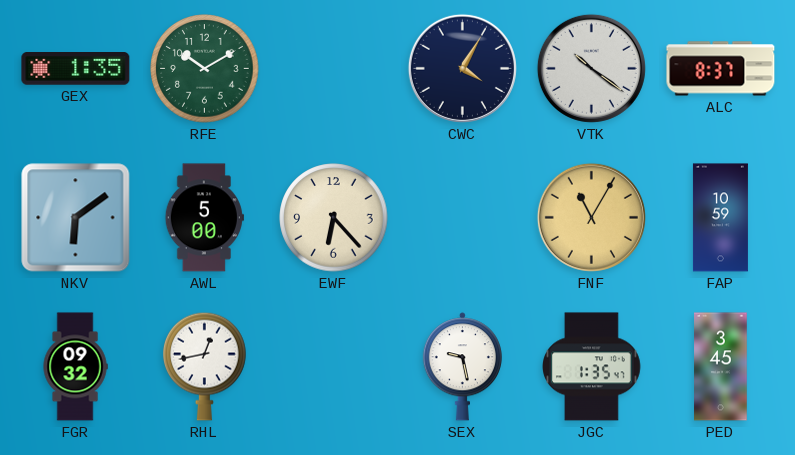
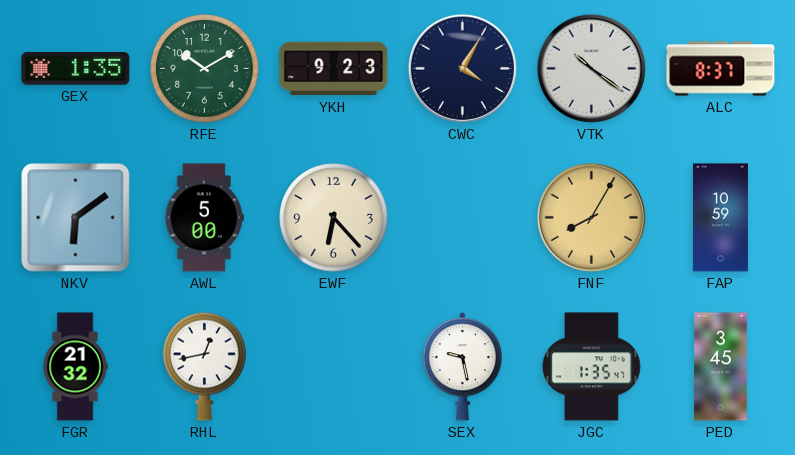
YKH: none -> 9:23 (334, 69)
FNF: 11:05 -> 8:05 (591, 217)
FGR: 09:32 -> 21:32 (75, 367)
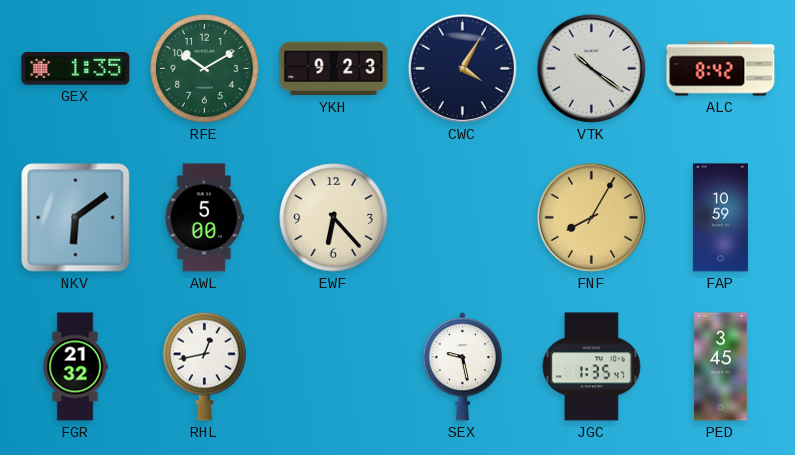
ALC: 8:37 -> 8:42 (721, 69)
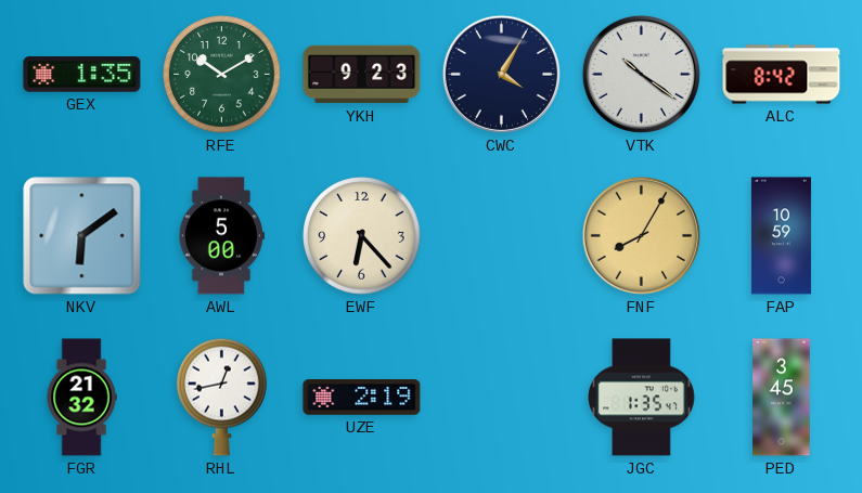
UZE: none -> 2:19 (362, 398)
SEX: 9:28 -> none (462, 367)
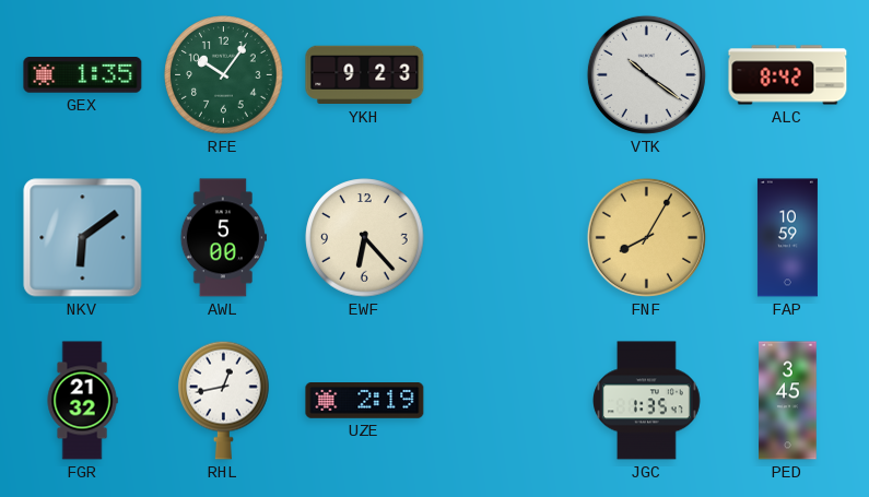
RFE: 10:10 -> 10:06 (224, 75)
CWC: 4:05 -> none (501, 74)
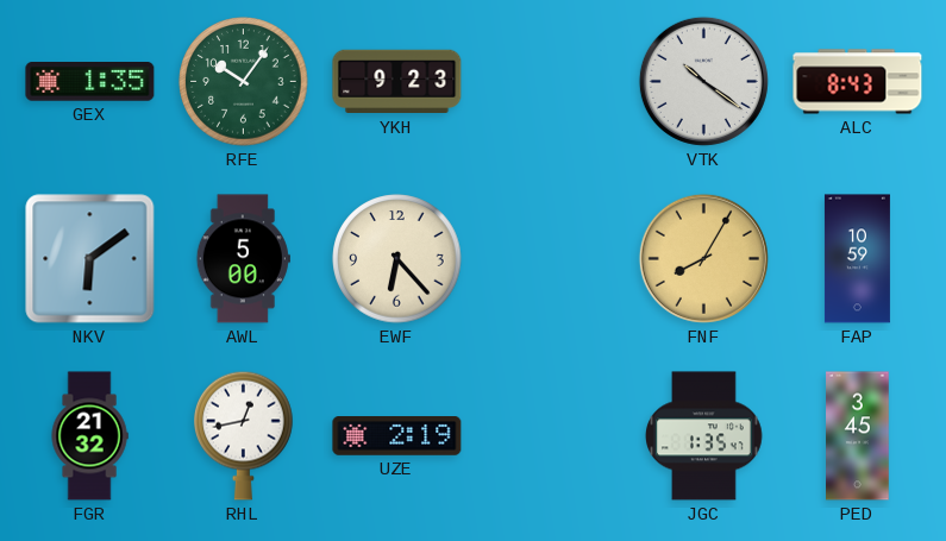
ALC: 8:42 -> 8:43 (858, 82)
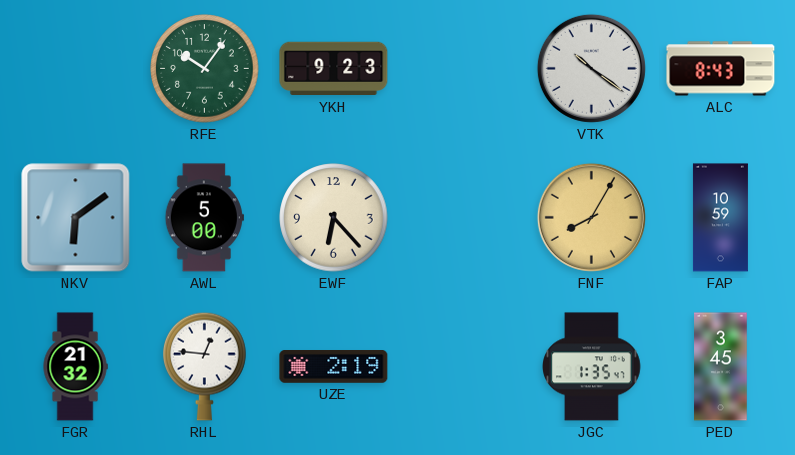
GEX: 1:35 -> none (90, 82)
RHL: 12:43 -> 12:46 (205, 366)
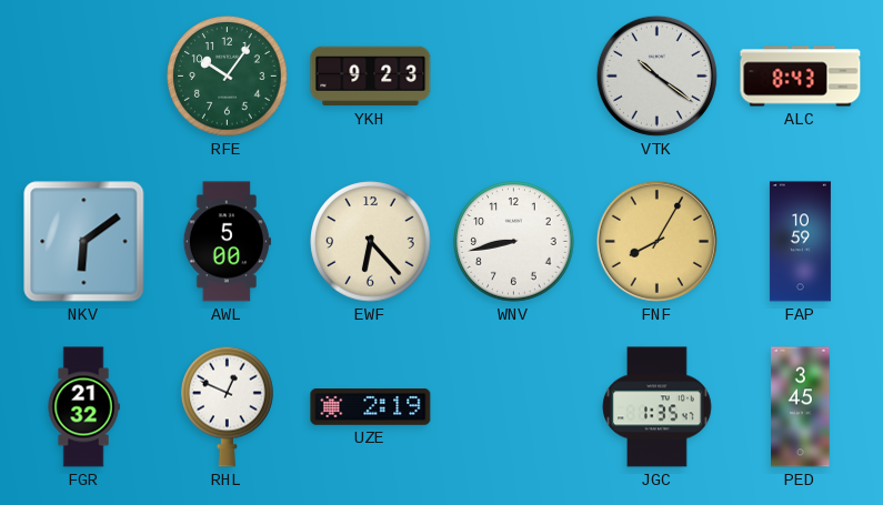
WNV: none -> 8:43 (514, 242)
RHL: 12:46 -> 12:49 (228, 406)
